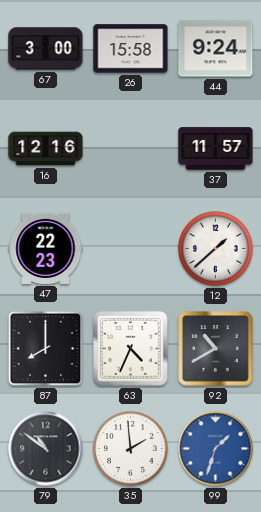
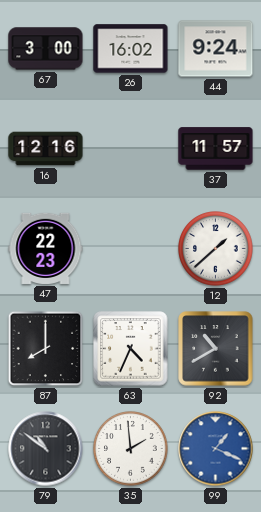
26: 15:58 -> 16:02 (131, 49)
99: 1:33 -> 1:19 (216, 449)
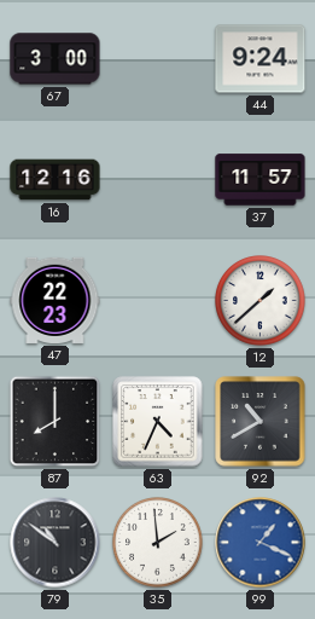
26: 16:02 -> none (131, 49)
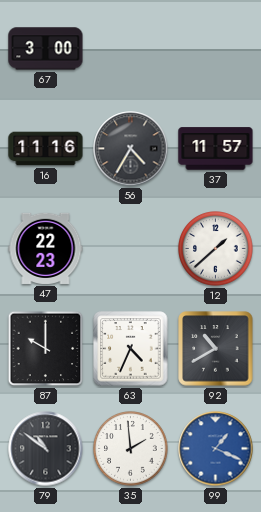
44: 9:24 -> none (261, 59)
16: 12:16 -> 11:16 (46, 149)
56: none -> 4:35 (131, 149)
87: 8:00 -> 10:00 (46, 349)
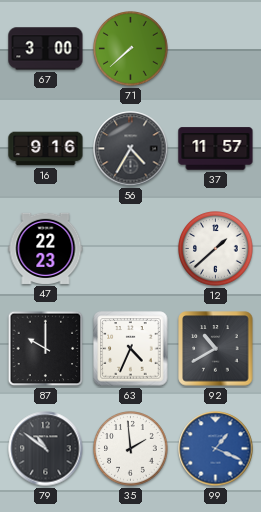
71: none -> 7:38 (131, 49)
16: 11:16 -> 9:16 (46, 149)
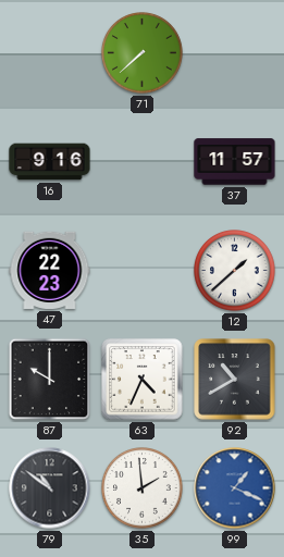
67: 3:00 -> none (46, 49)
56: 4:35 -> none (131, 149)
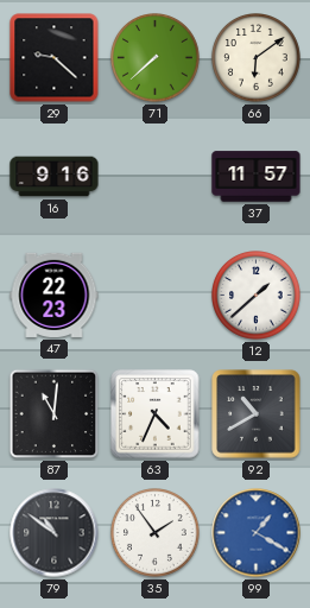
29: none -> 9:22 (55, 58)
66: none -> 6:09 (257, 58)
87: 10:00 -> 11:01 (55, 414)
35: 1:59 -> 1:54 (156, 533)
99: 1:19 -> 1:20 (257, 533)
